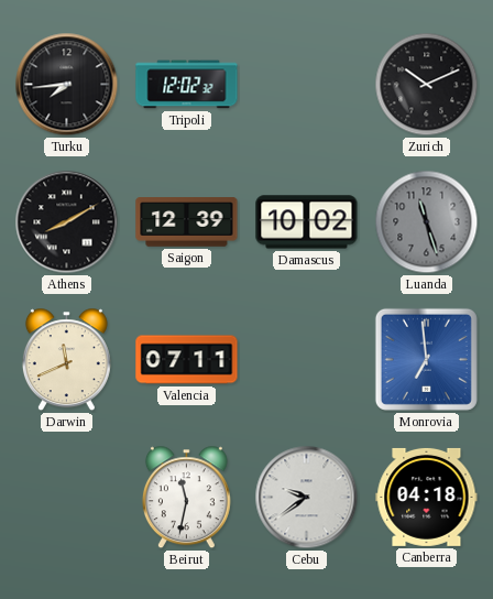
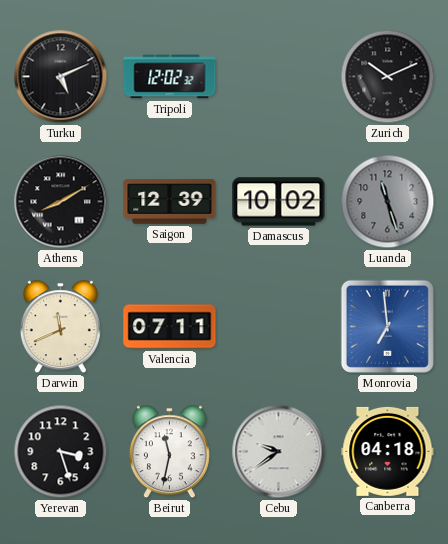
Turku: 7:44 -> 5:11 (61, 77)
Yerevan: none -> 3:27 (61, 452)
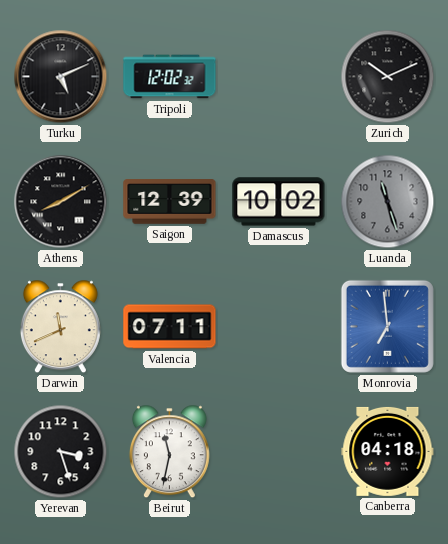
Cebu: 9:39 -> none (279, 452)
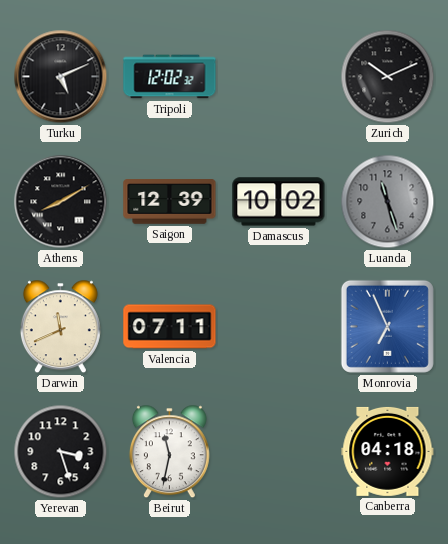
Monrovia: 6:59 -> 6:56 (387, 326)
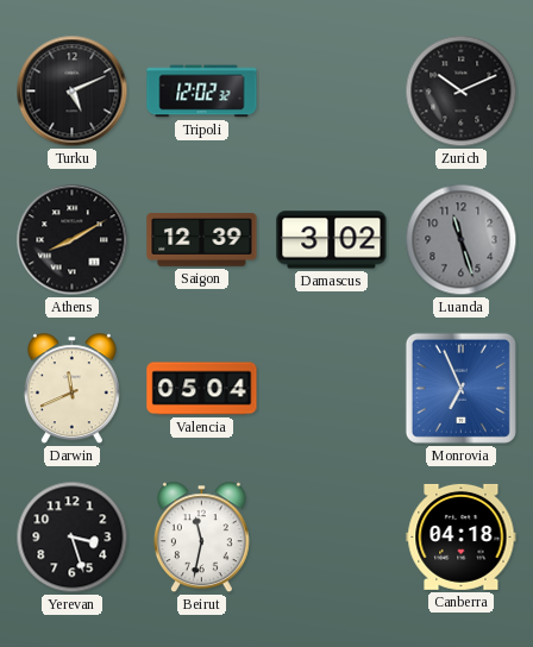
Damascus: 10:02 -> 3:02 (332, 240)
Valencia: 07:11 -> 05:04 (202, 389)
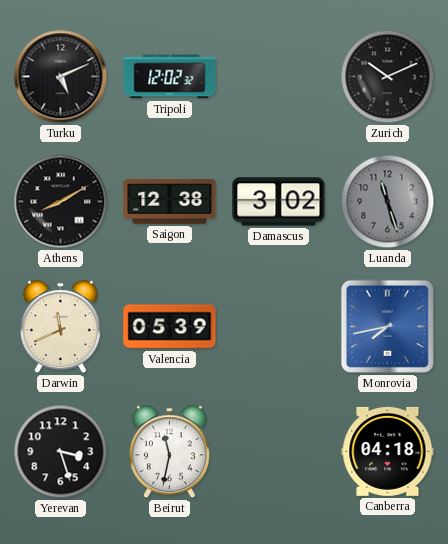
Saigon: 12:39 -> 12:38 (170, 202)
Valencia: 05:04 -> 05:39 (170, 327)
Monrovia: 6:56 -> 7:43 (387, 326)
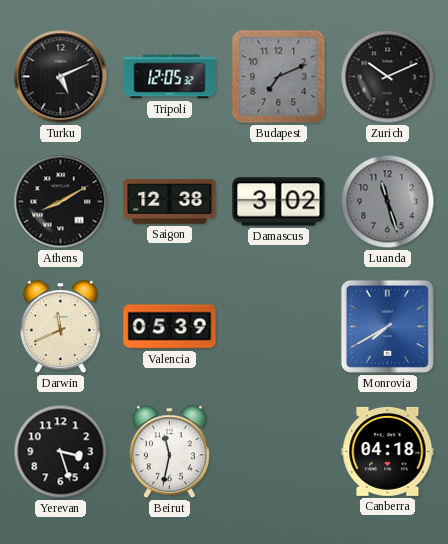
Tripoli: 12:02 -> 12:05 (170, 77)
Budapest: none -> 7:11 (279, 77)
Monrovia: 7:43 -> 7:40 (387, 326)
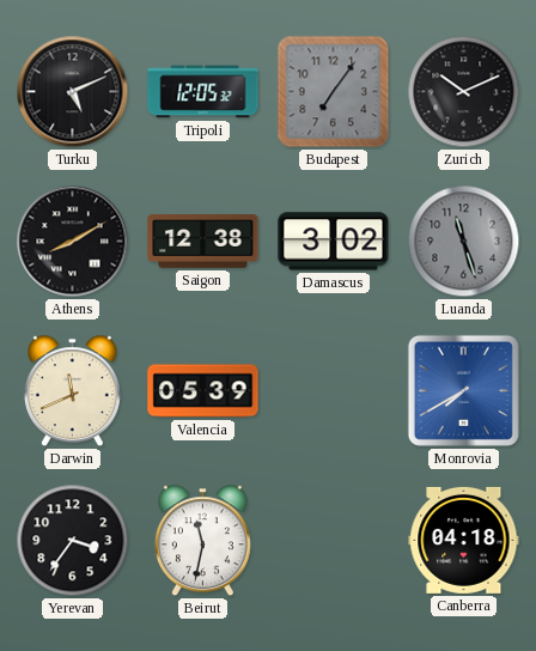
Budapest: 7:11 -> 7:06 (334, 92)
Yerevan: 3:27 -> 3:36 (73, 541)
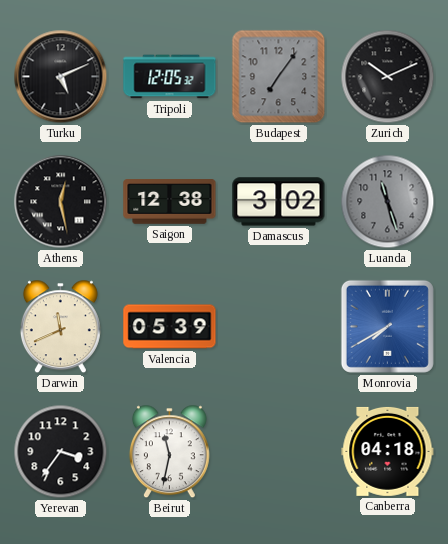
Athens: 8:10 -> 12:28 (61, 202)
